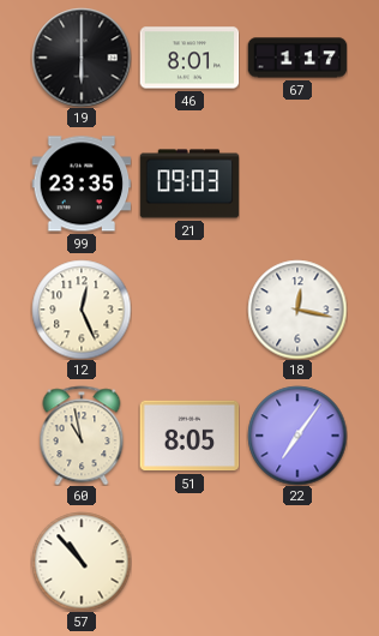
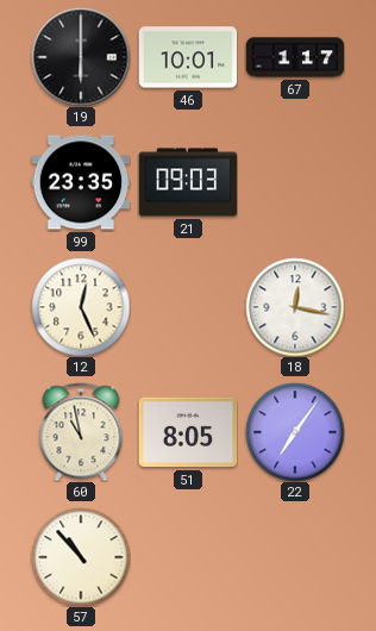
46: 8:01 -> 10:01 (188, 57)
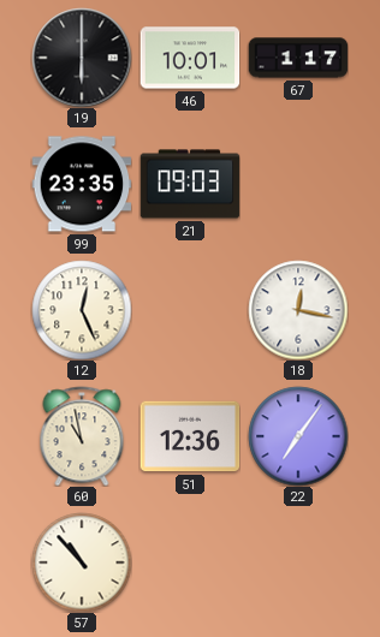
51: 8:05 -> 12:36 (190, 436)
